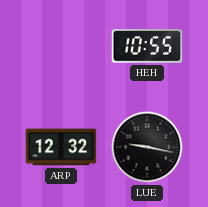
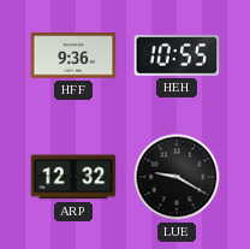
HFF: none -> 9:36 (73, 55)
LUE: 9:17 -> 9:20 (177, 177)
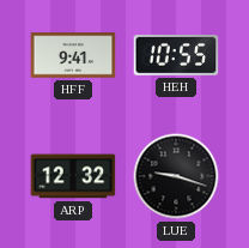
HFF: 9:36 -> 9:41 (73, 55)
LUE: 9:20 -> 9:18 (176, 176)
